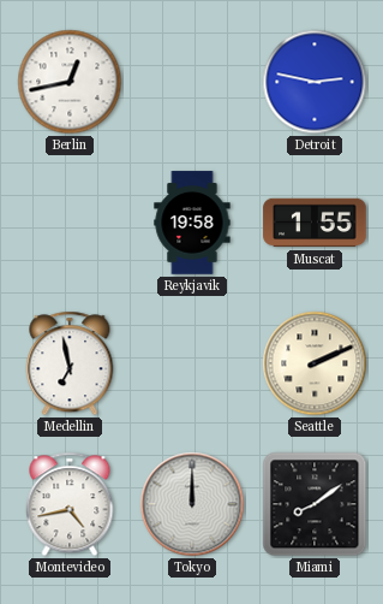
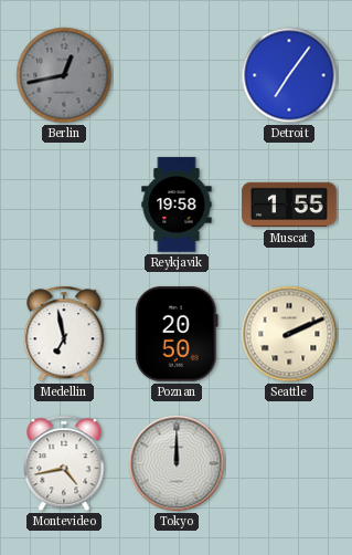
Berlin dial: white -> grey (64, 75)
Detroit: 2:47 -> 7:06 (289, 75)
Poznan: none -> 20:50 (177, 334)
Miami: 8:09 -> none (315, 504)
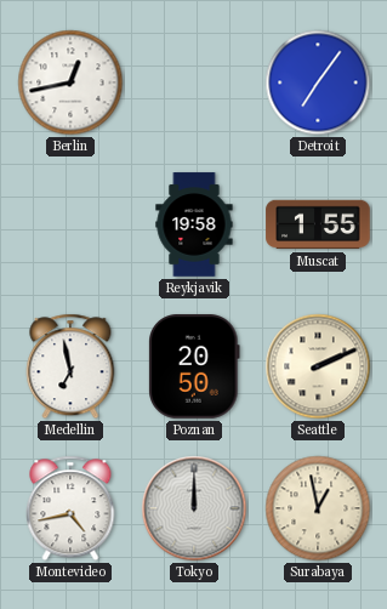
Berlin dial: grey -> white (70, 82)
Surabaya: none -> 12:58 (318, 508)
